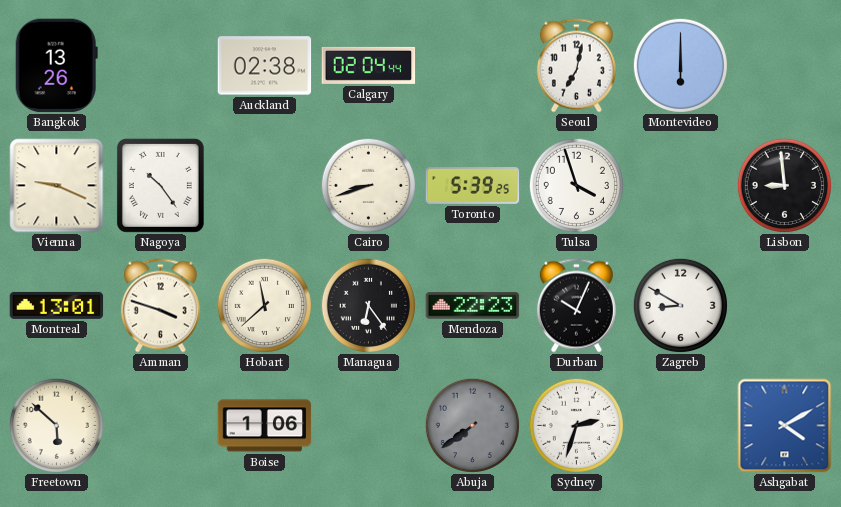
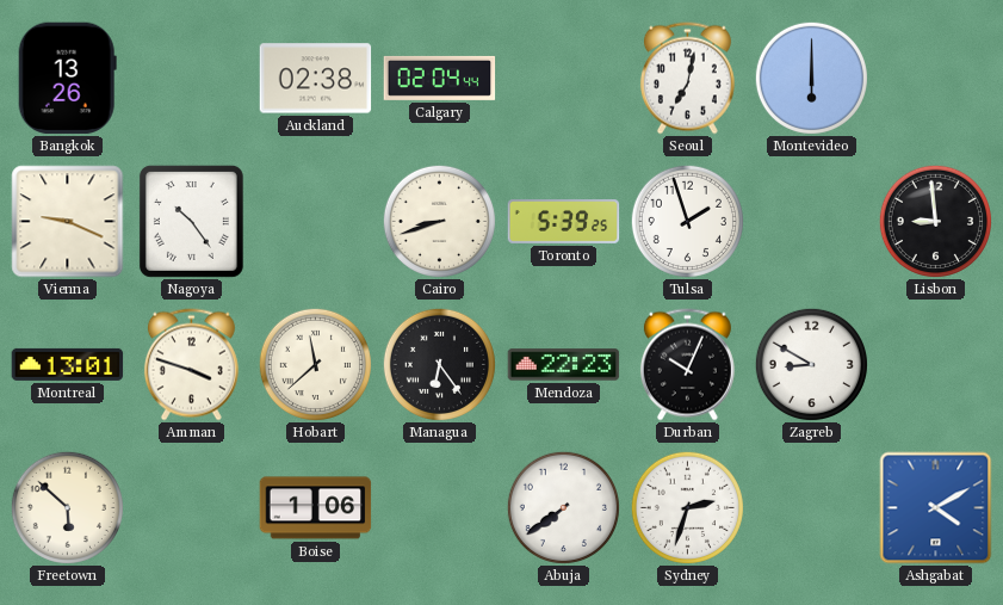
Tulsa: 3:57 -> 1:57 (687, 221)
Abuja dial: grey -> white (563, 507)
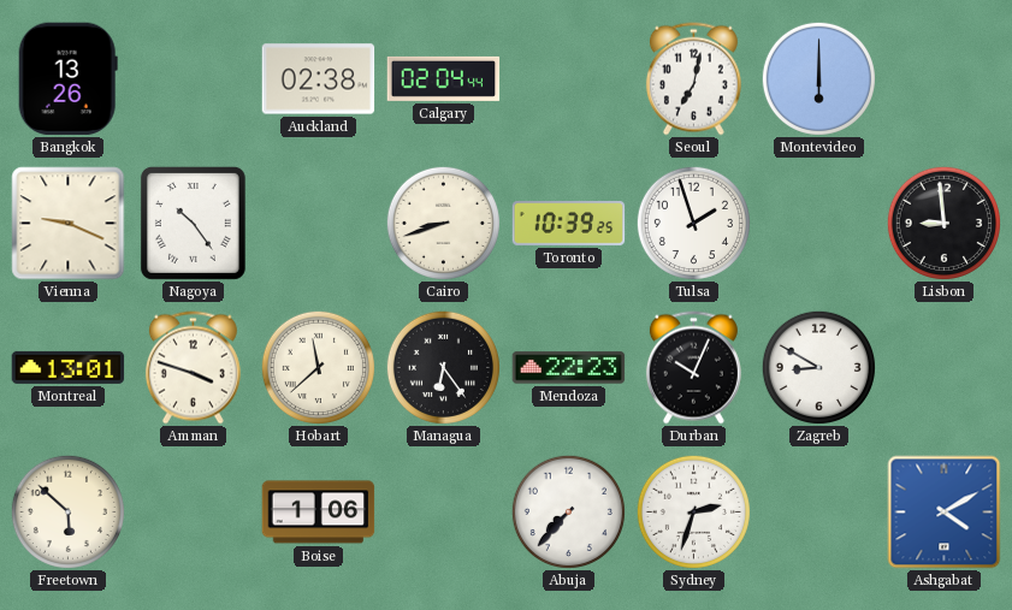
Toronto: 5:39 -> 10:39 (569, 224)
Abuja: 7:39 -> 7:37 (568, 511)
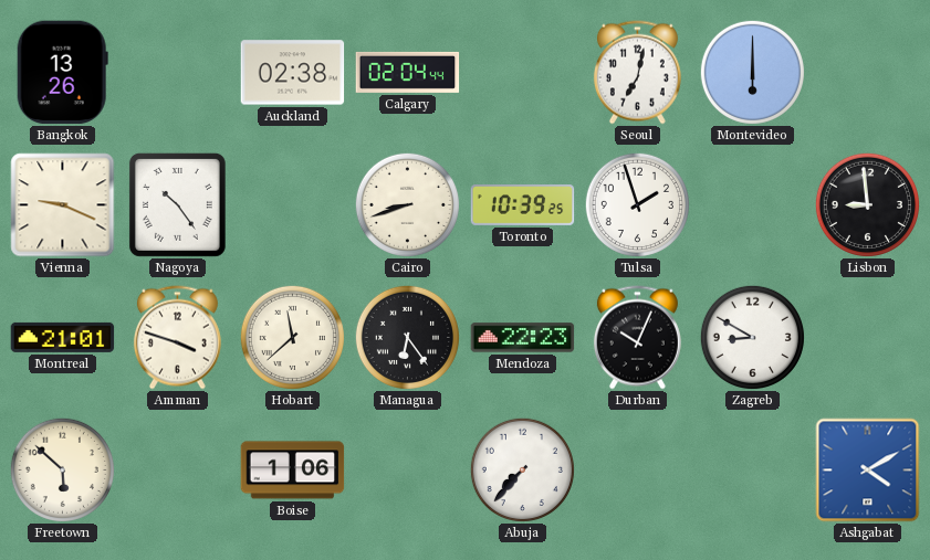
Montreal: 13:01 -> 21:01 (63, 337)
Sydney: 2:33 -> none (693, 511)
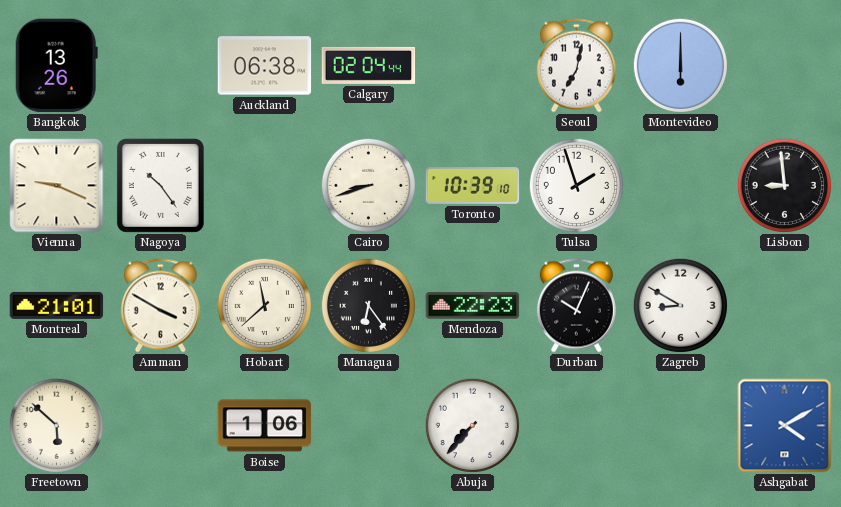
Auckland: 02:38 -> 06:38 (265, 66)
Toronto: 10:39:25 -> 10:39:10 (473, 186)
Amman: 3:48 -> 3:50 (160, 306)
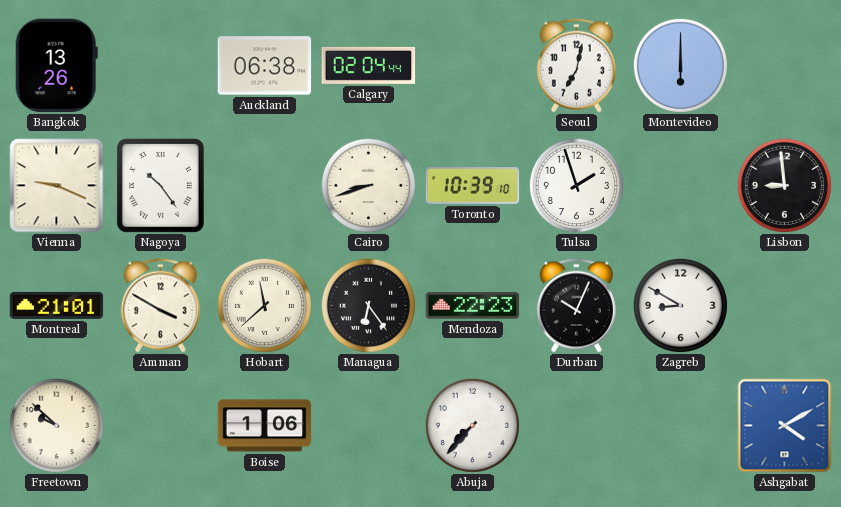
Freetown: 5:52 -> 9:52 (56, 425)
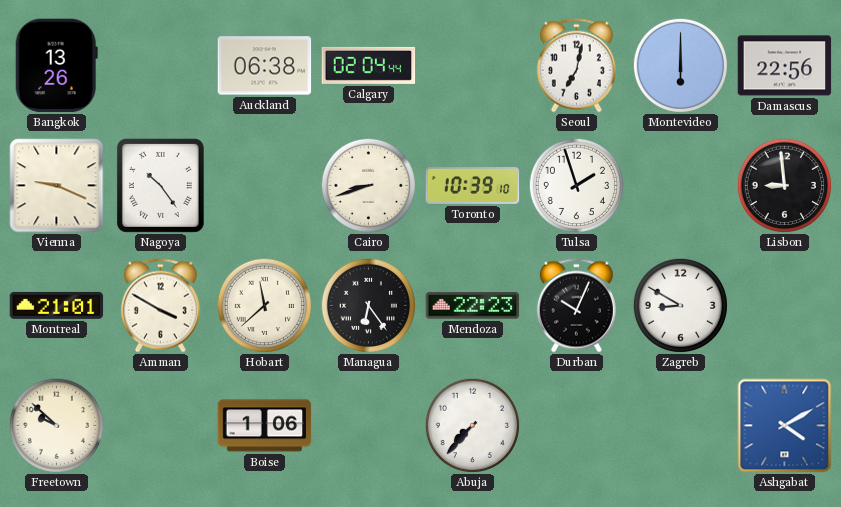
Damascus: none -> 22:56 (785, 66)
